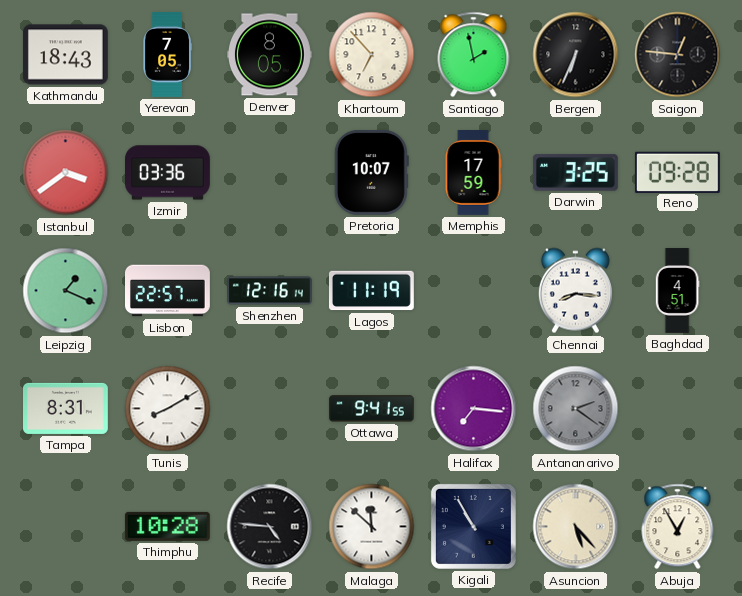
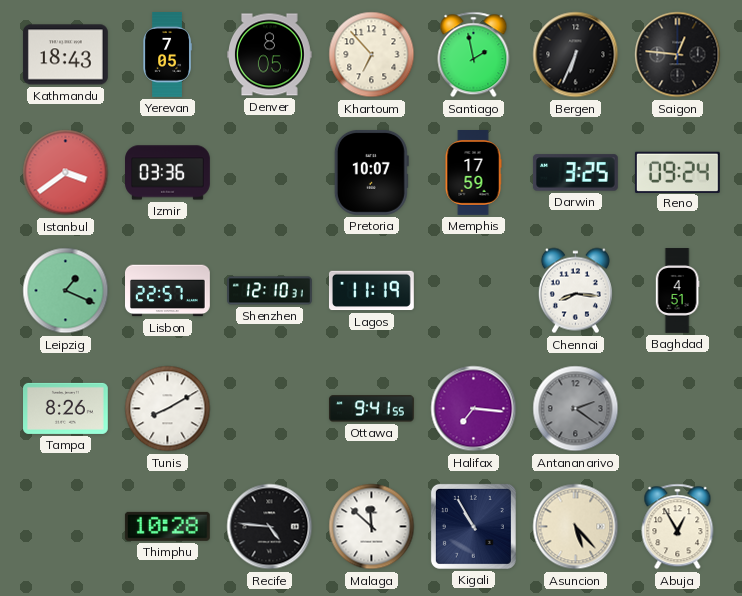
Reno: 09:28 -> 09:24 (677, 172)
Shenzhen: 12:16 -> 12:10 (270, 291)
Tampa: 8:31 -> 8:26 (66, 408)
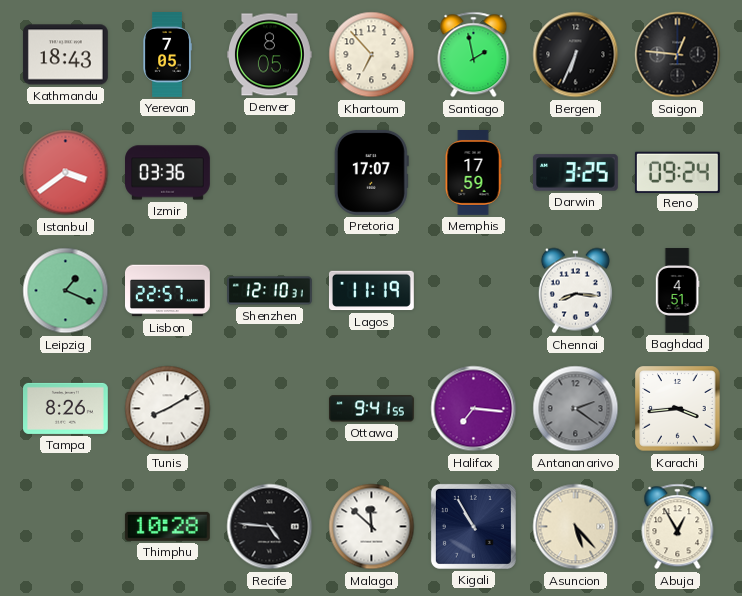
Pretoria: 10:07 -> 17:07 (371, 172)
Karachi: none -> 3:44 (678, 409)
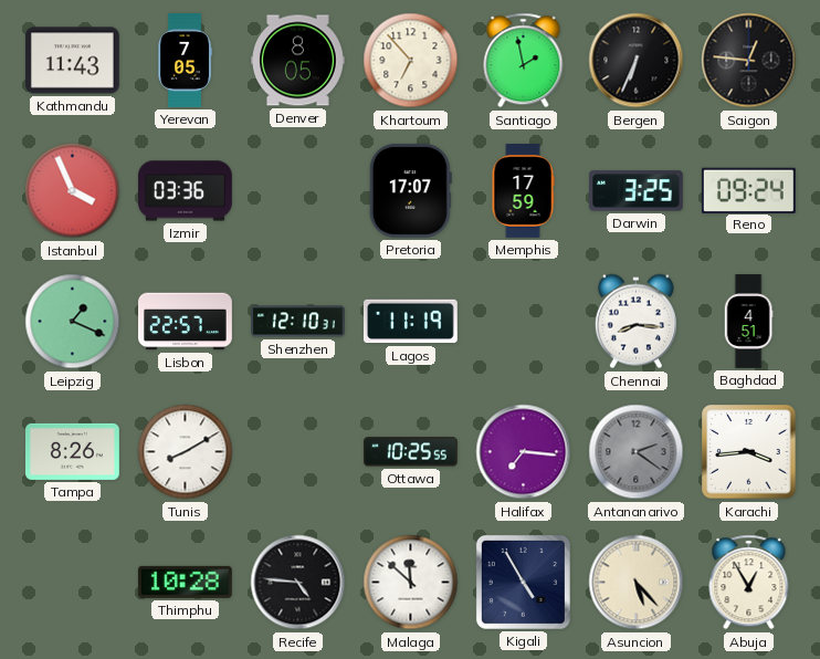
Kathmandu: 18:43 -> 11:43 (72, 61)
Istanbul: 3:39 -> 3:56 (73, 191)
Ottawa: 9:41 -> 10:25 (410, 452)
Kigali: 10:55 -> 4:55 (523, 582)
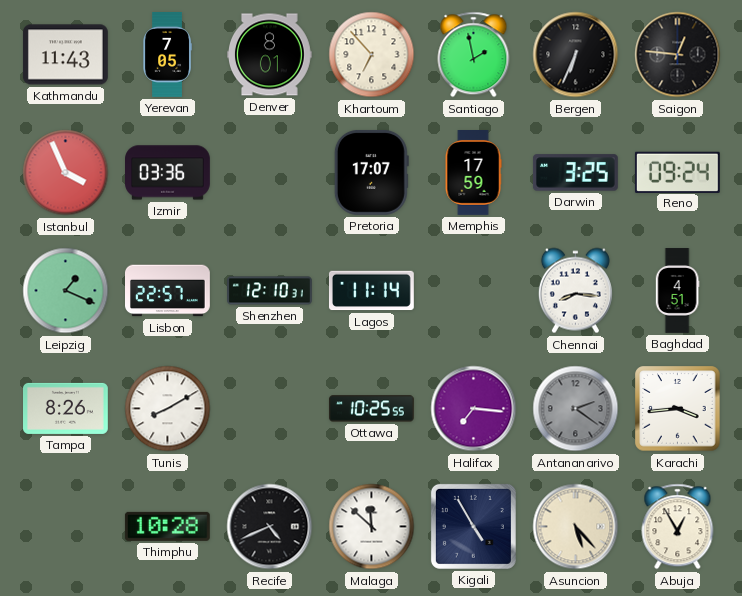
Denver: 8:05 -> 8:01 (270, 55)
Lagos: 11:19 -> 11:14 (372, 291)
Recife: 4:46 -> 4:41 (270, 527)
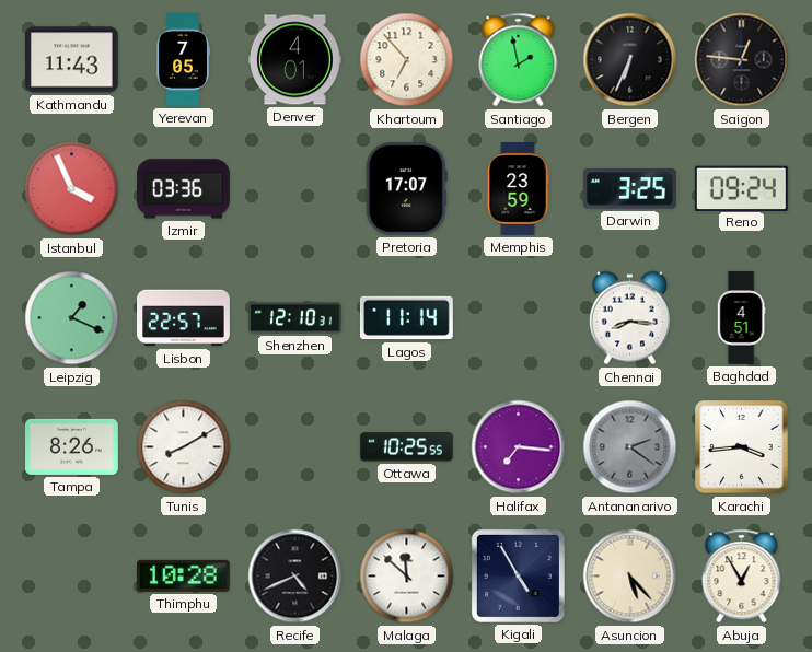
Denver: 8:01 -> 4:01 (295, 60)
Memphis: 17:59 -> 23:59 (518, 189)
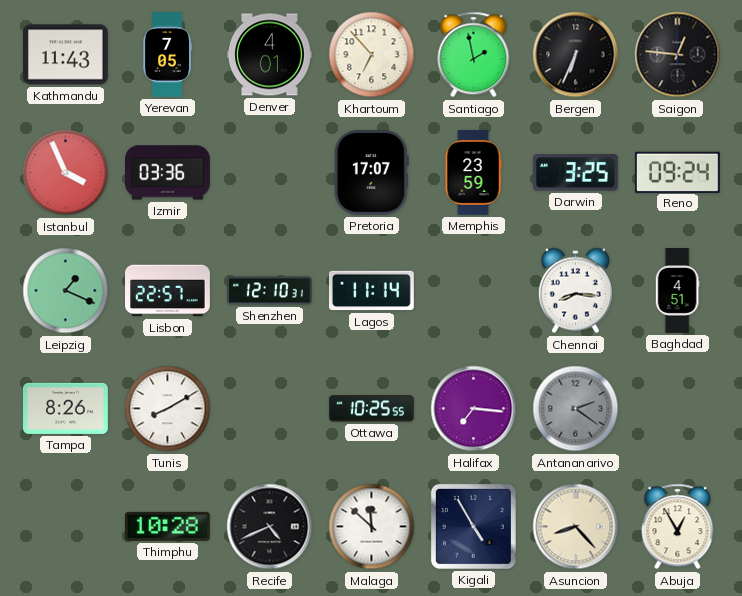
Karachi: 3:44 -> none (742, 447)
Asuncion: 5:23 -> 8:23 (576, 527)
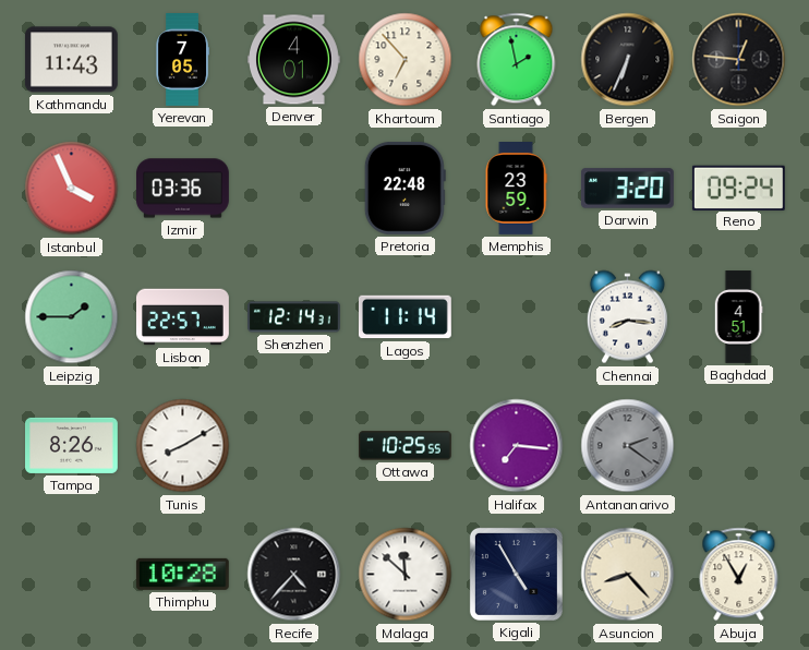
Pretoria: 17:07 -> 22:48 (404, 188)
Darwin: 3:25 -> 3:20 (627, 189)
Leipzig: 1:19 -> 1:45 (72, 317)
Shenzhen: 12:10 -> 12:14 (294, 317)
Recife: 4:41 -> 4:37 (294, 575)
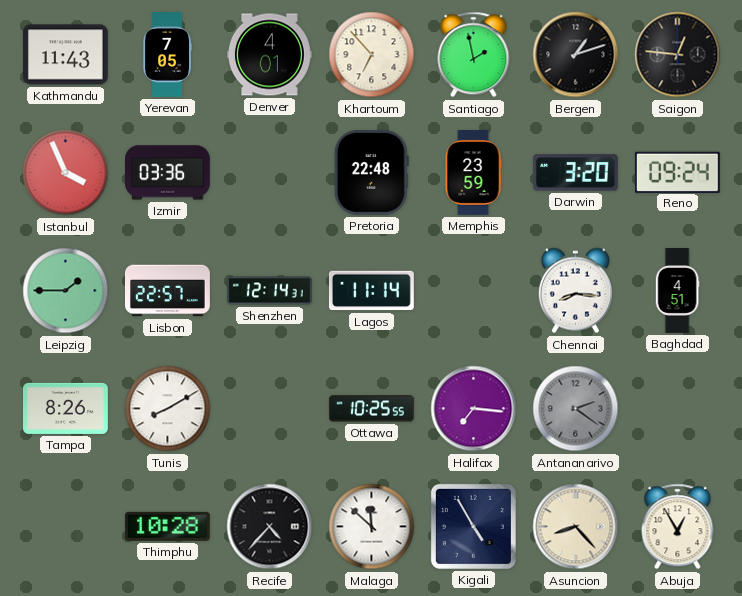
Bergen: 6:34 -> 1:12 (576, 55)
